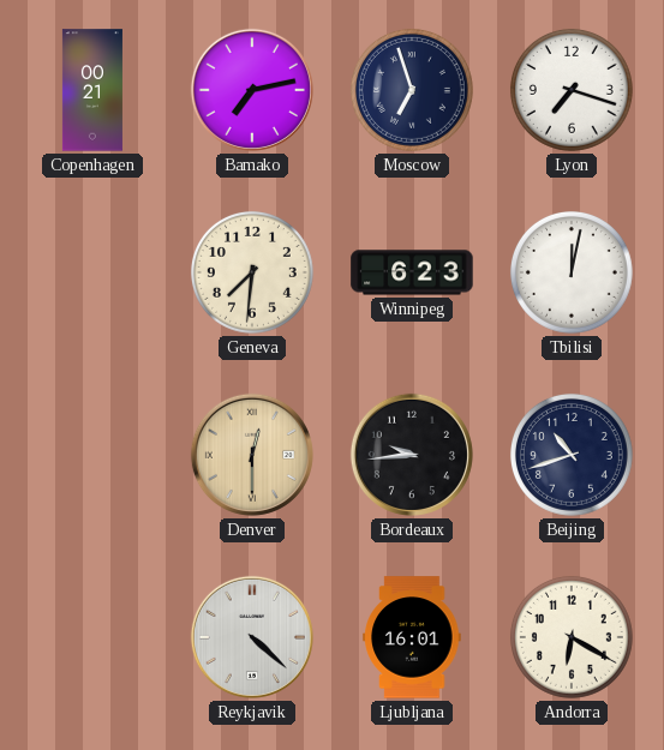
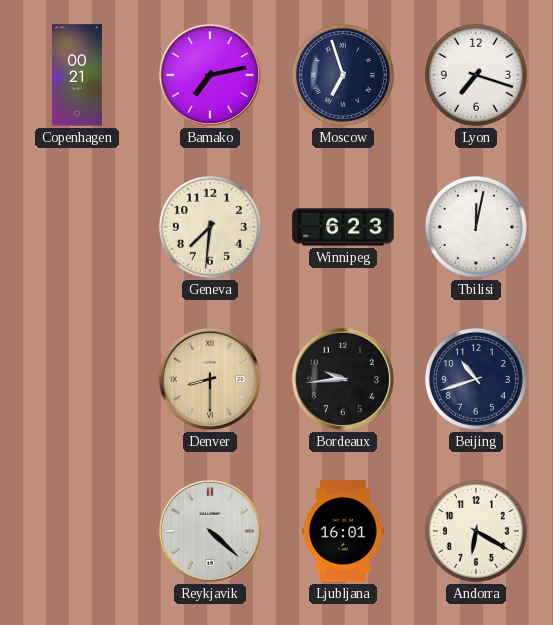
Denver: 12:30 -> 8:30 (210, 379)
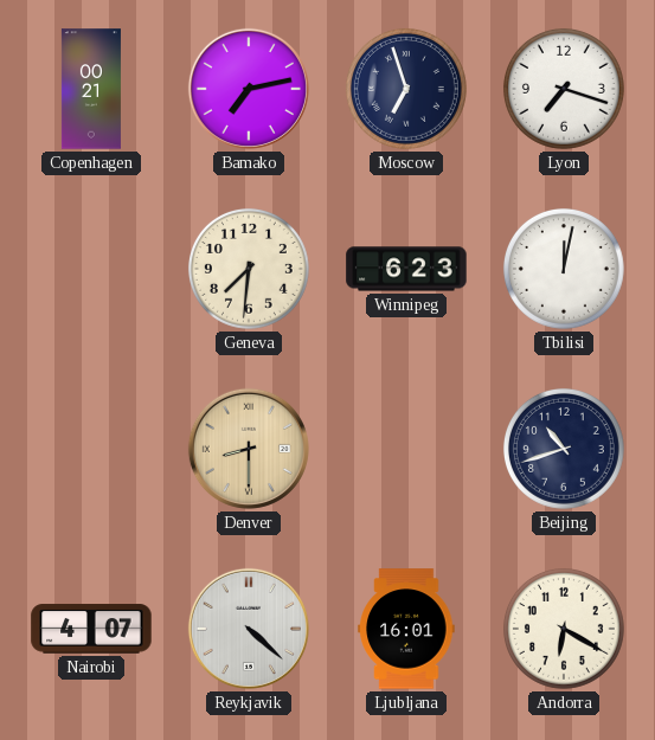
Bordeaux: 9:44 -> none (343, 379)
Nairobi: none -> 4:07 (91, 629)
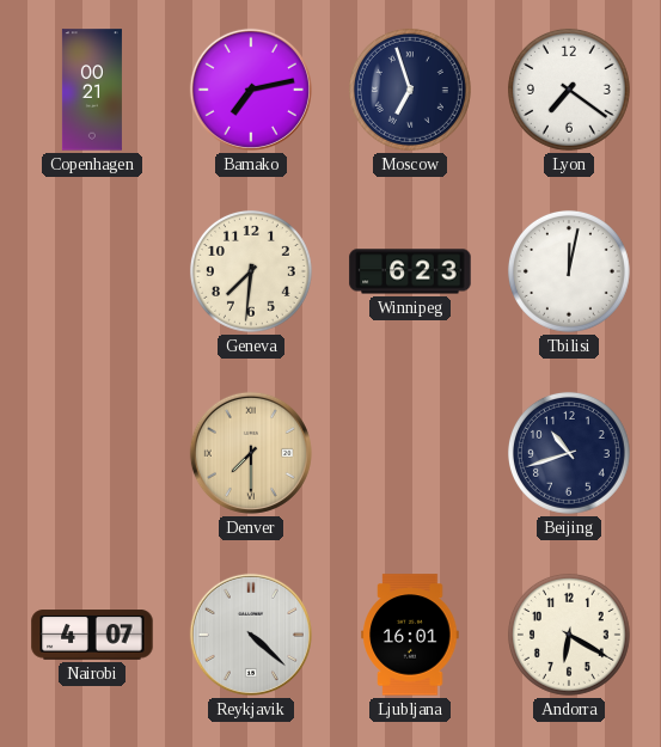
Lyon: 7:18 -> 7:21 (569, 90)
Denver: 8:30 -> 7:30 (251, 453)
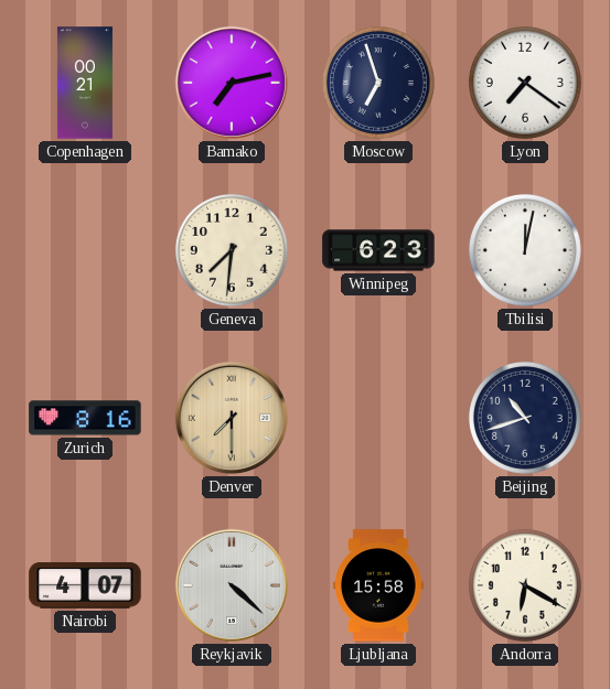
Zurich: none -> 8:16 (85, 418)
Ljubljana: 16:01 -> 15:58 (378, 585)
